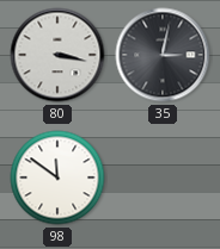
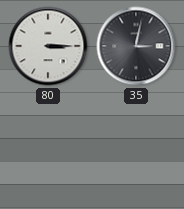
80: 3:17 -> 3:15 (48, 46)
98: 11:51 -> none (57, 178)
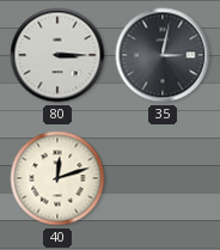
40: none -> 12:12 (57, 178)
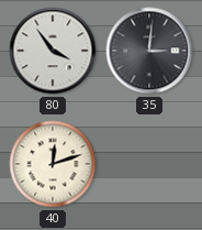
80: 3:15 -> 3:54 (53, 51)
35: 3:02 -> 3:01 (149, 51)
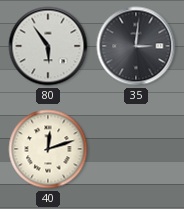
80: 3:54 -> 5:54 (48, 46)
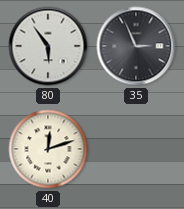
35: 3:01 -> 2:56 (136, 46)
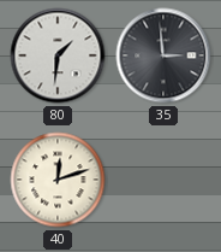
80: 5:54 -> 1:31 (58, 55)
35: 2:56 -> 2:59 (163, 55)
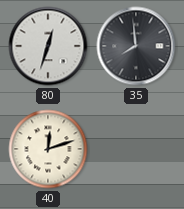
80: 1:31 -> 12:33 (48, 46)
35: 2:59 -> 7:59 (136, 46)
